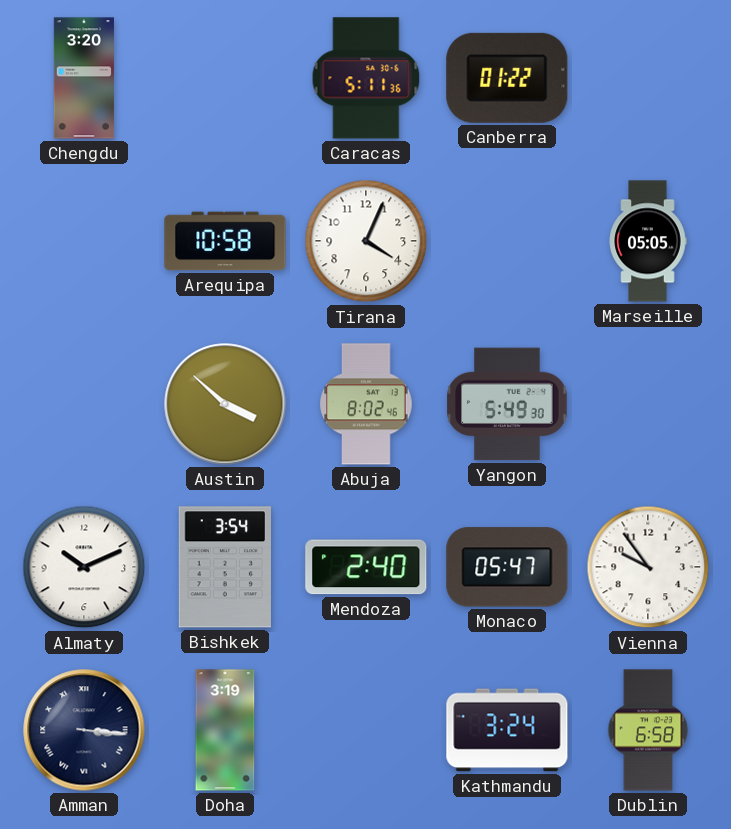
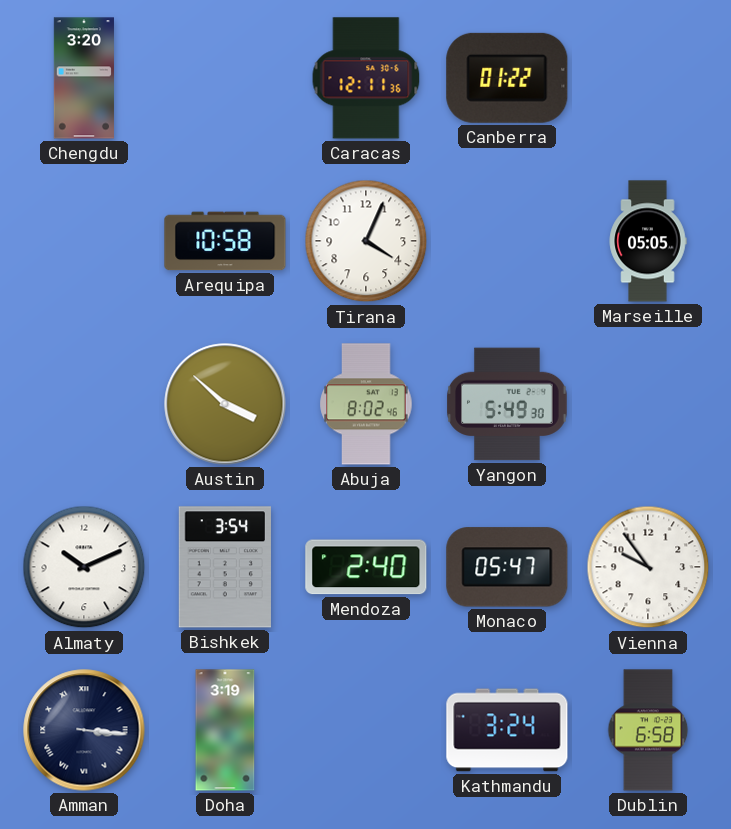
Caracas: 5:11 -> 12:11 (366, 78)
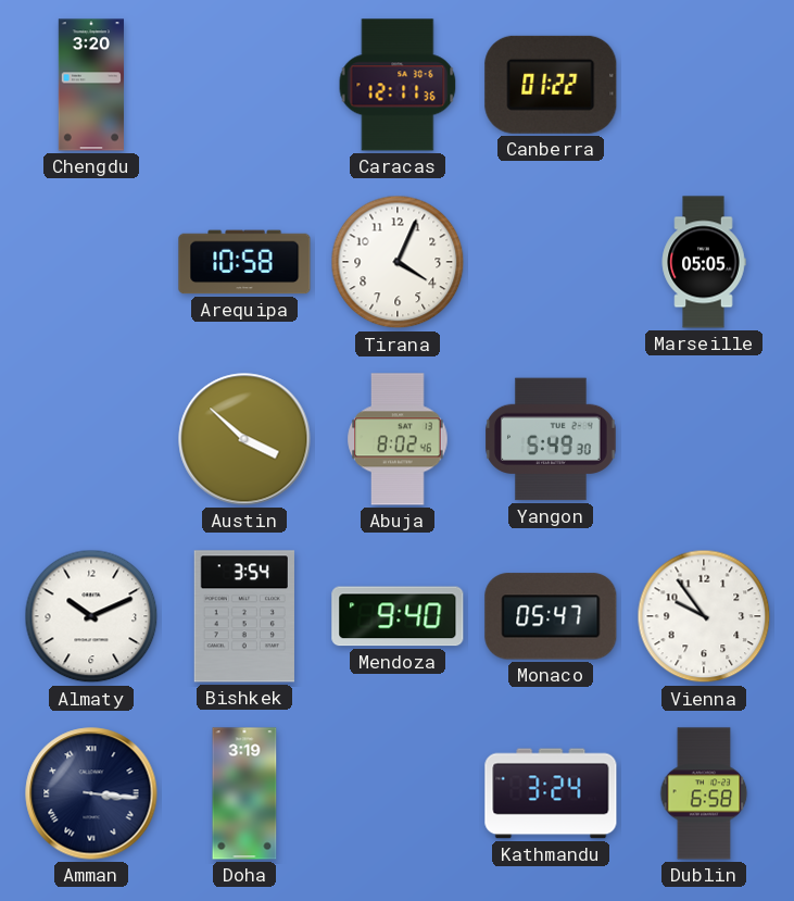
Mendoza: 2:40 -> 9:40 (398, 616)
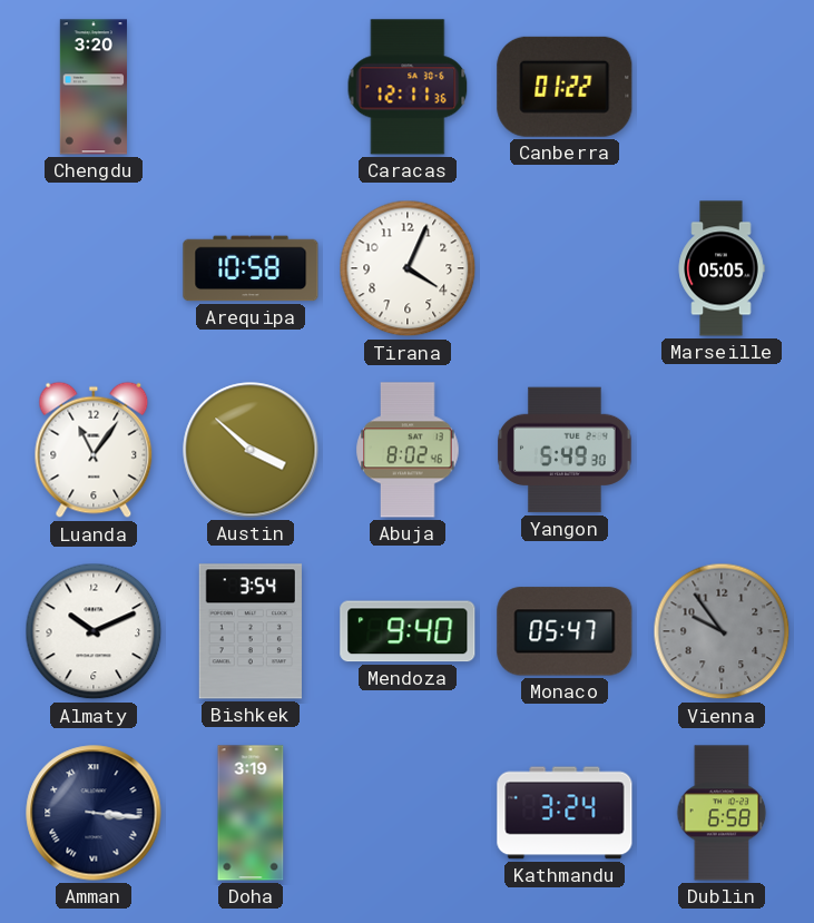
Luanda: none -> 11:06 (94, 450)
Vienna dial: white -> grey (722, 631)
